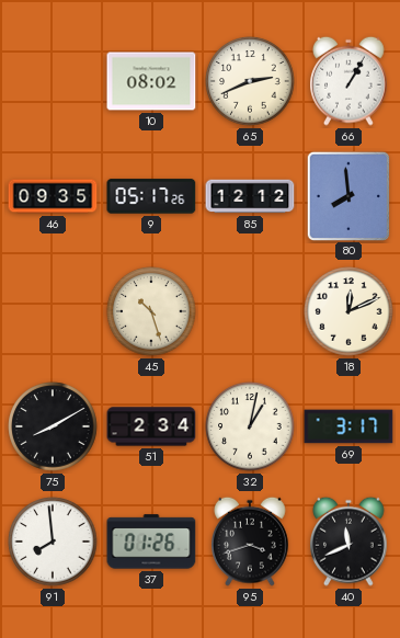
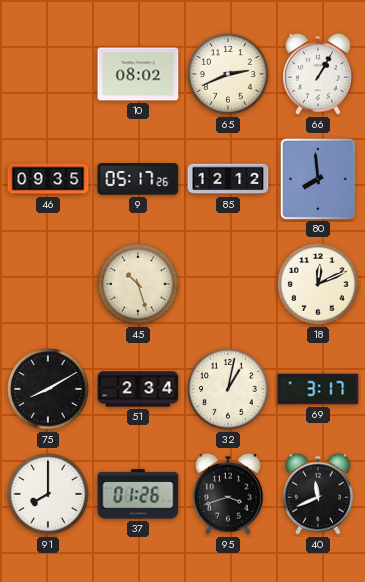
91: 7:59 -> 8:00 (48, 494)
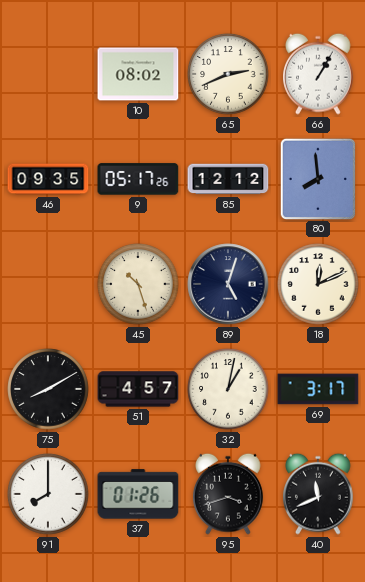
89: none -> 5:03 (228, 284)
51: 2:34 -> 4:57 (138, 389)
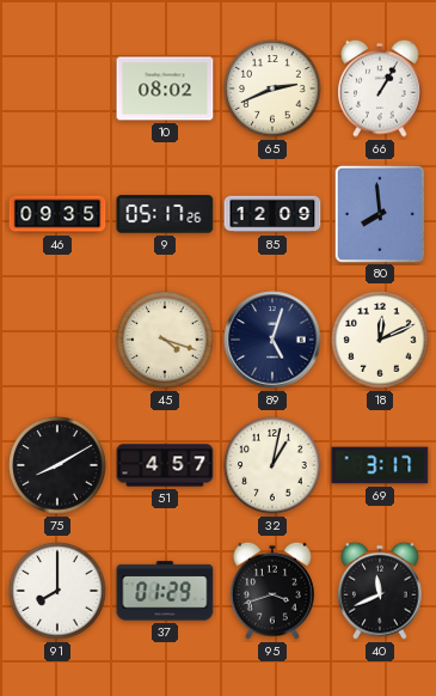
85: 12:12 -> 12:09 (272, 214)
45: 10:27 -> 4:18 (165, 340)
37: 01:26 -> 01:29 (165, 591)
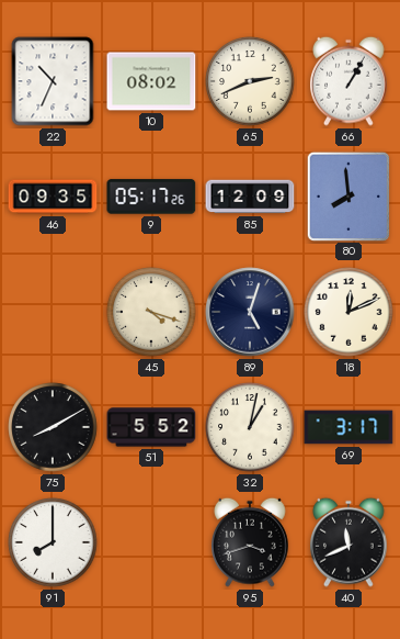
22: none -> 10:34 (53, 81)
51: 4:57 -> 5:52 (151, 427)
37: 01:29 -> none (165, 591)
